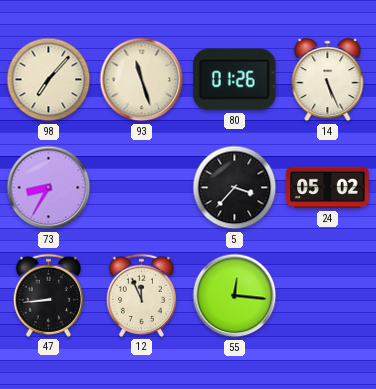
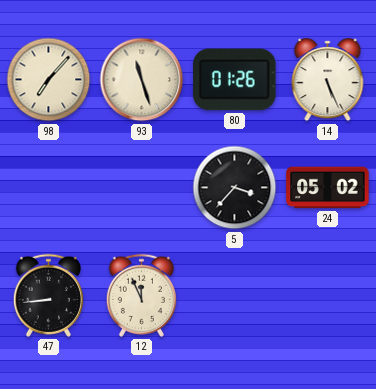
73: 8:35 -> none (49, 188)
55: 12:16 -> none (235, 296)
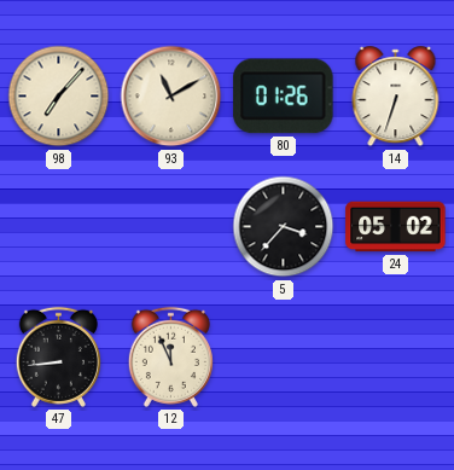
93: 11:27 -> 11:10 (171, 97)
14: 5:26 -> 6:33 (396, 97)
